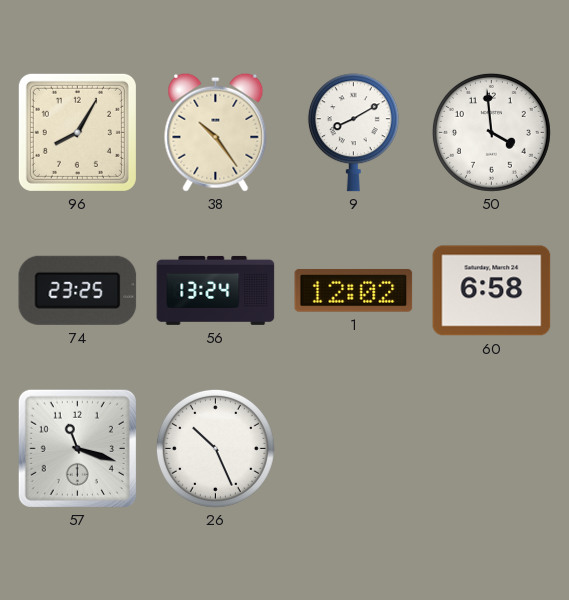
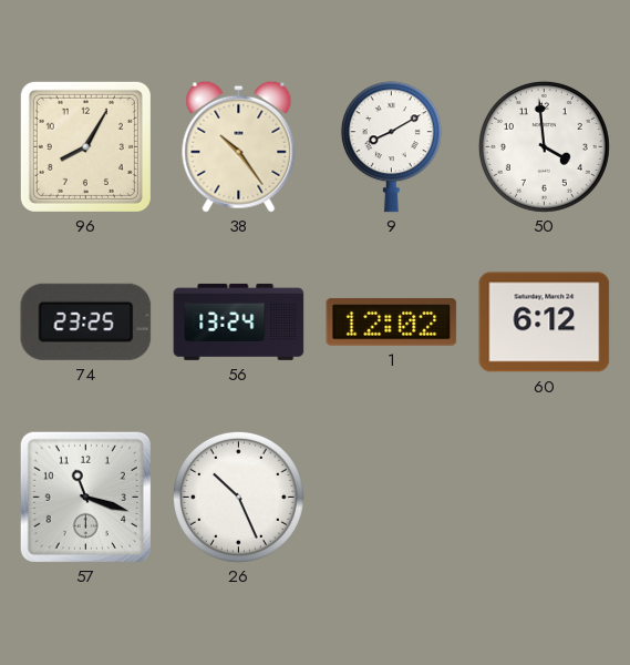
60: 6:58 -> 6:12 (545, 323)
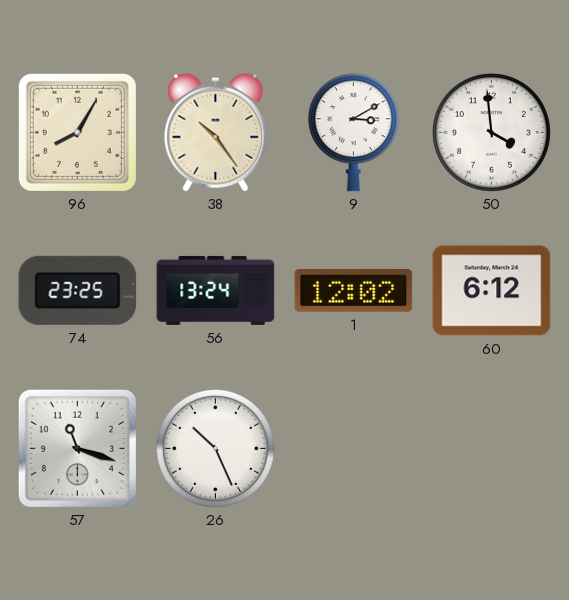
9: 8:10 -> 3:10 (353, 133)
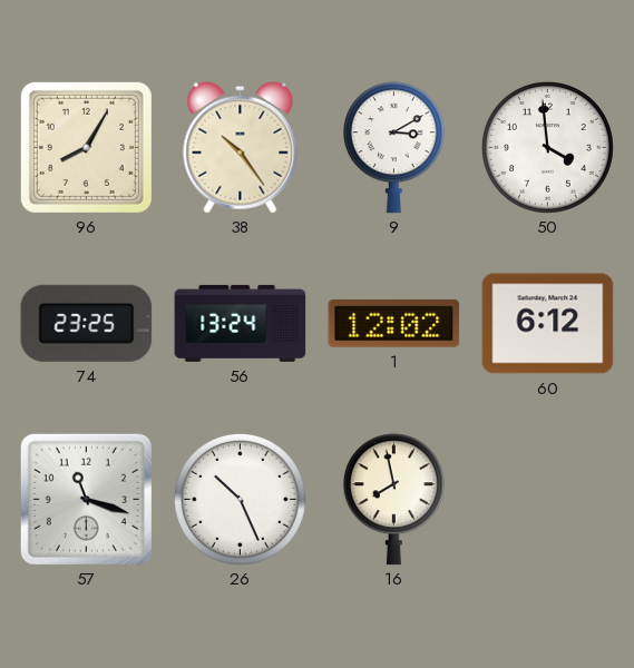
16: none -> 7:58 (393, 500)
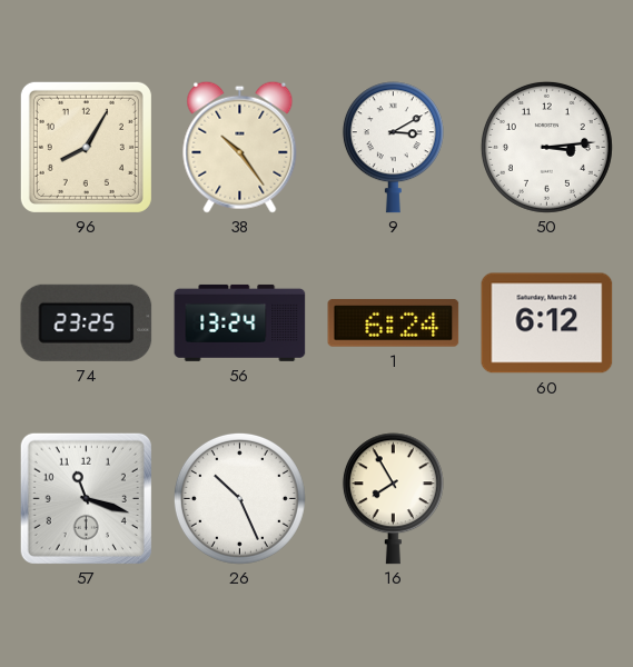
50: 3:59 -> 3:14 (546, 147)
1: 12:02 -> 6:24 (394, 322)
16: 7:58 -> 7:55 (393, 499)
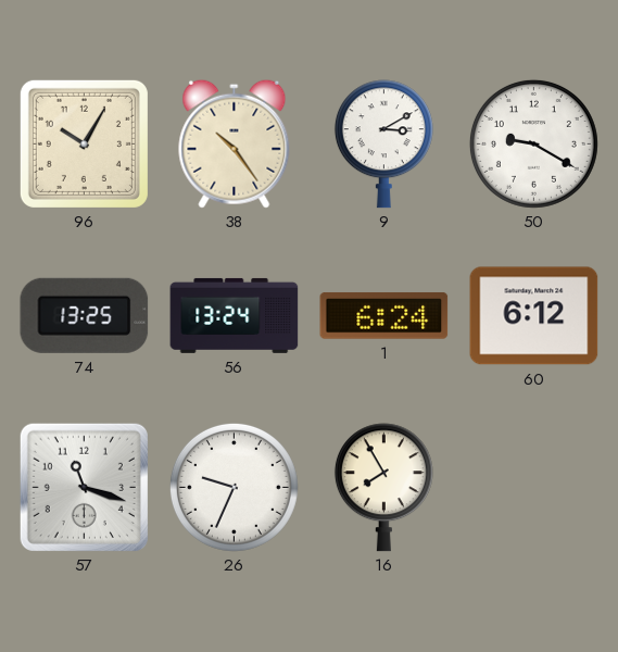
96: 8:05 -> 10:05 (84, 143)
50: 3:14 -> 9:20 (533, 143)
74: 23:25 -> 13:25 (85, 315)
26: 10:26 -> 9:34 (234, 487)
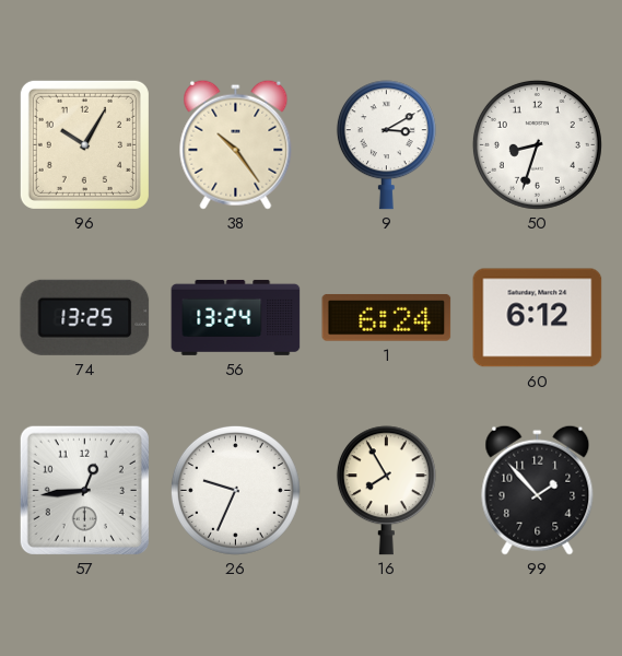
50: 9:20 -> 8:33 (537, 144)
57: 11:18 -> 12:44 (84, 490)
99: none -> 1:53 (538, 490)
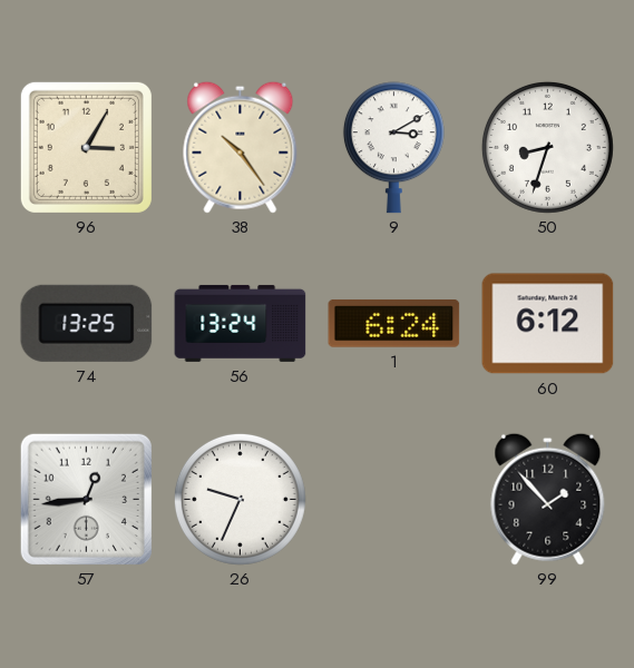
96: 10:05 -> 3:05 (86, 147)
16: 7:55 -> none (386, 491)
